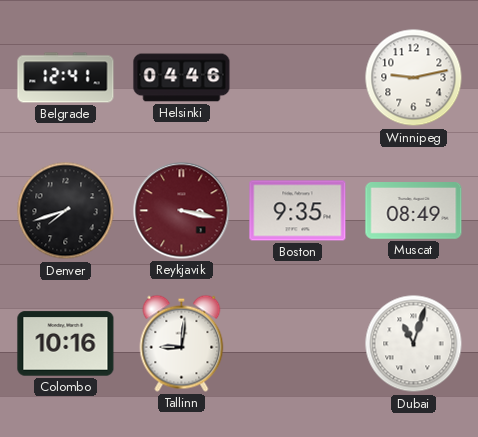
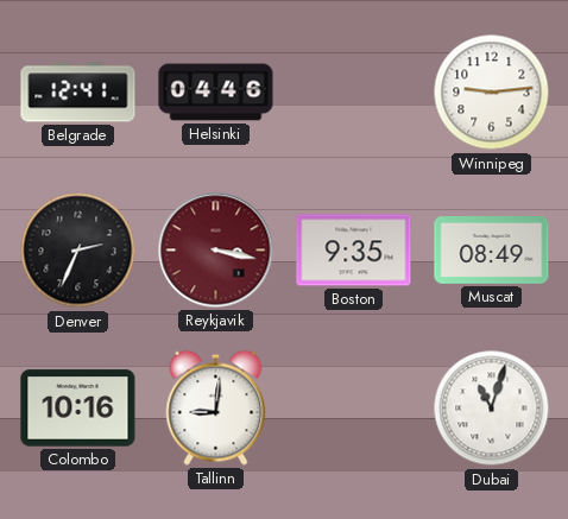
Winnipeg: 9:13 -> 9:14 (492, 93)
Denver: 7:42 -> 2:34 (78, 251)
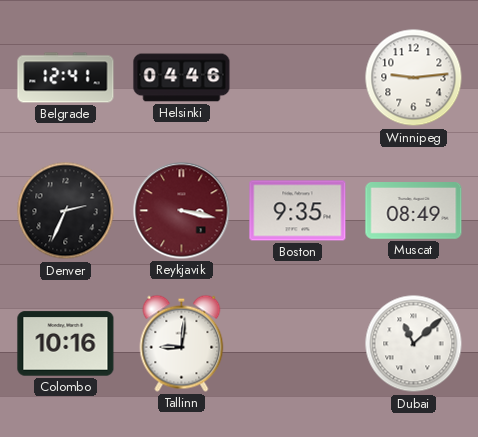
Dubai: 11:03 -> 11:08 (414, 344)
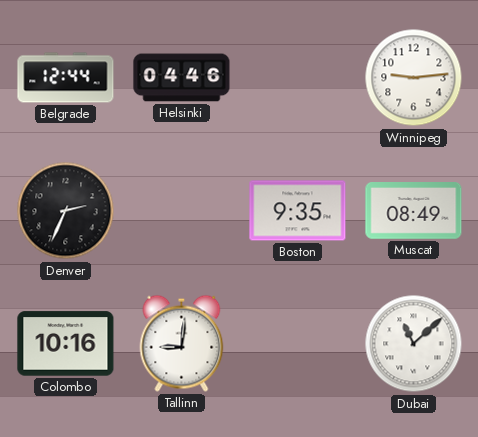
Belgrade: 12:41 -> 12:44 (66, 78)
Reykjavik: 3:17 -> none (182, 211)
